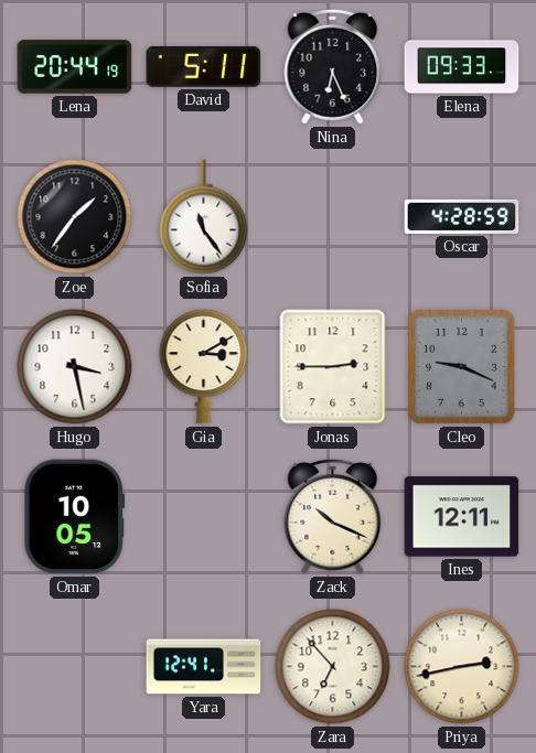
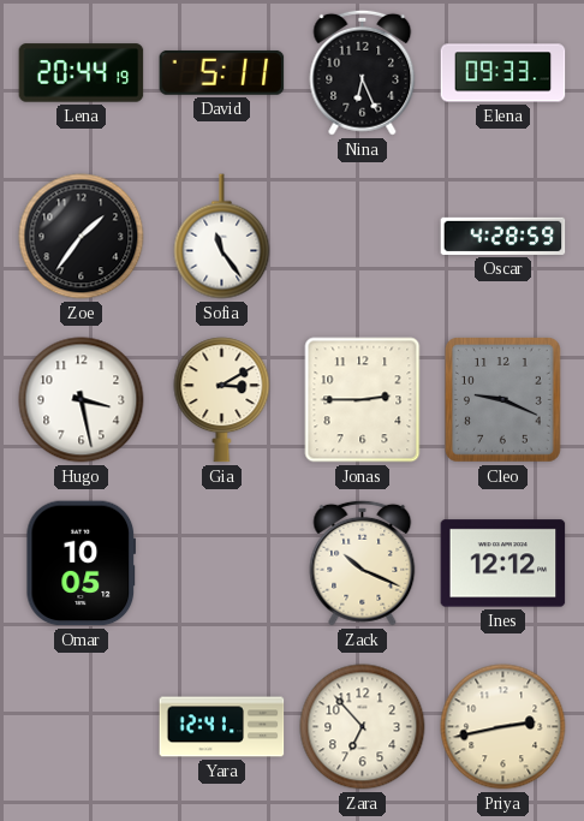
Ines: 12:11 -> 12:12 (503, 564)
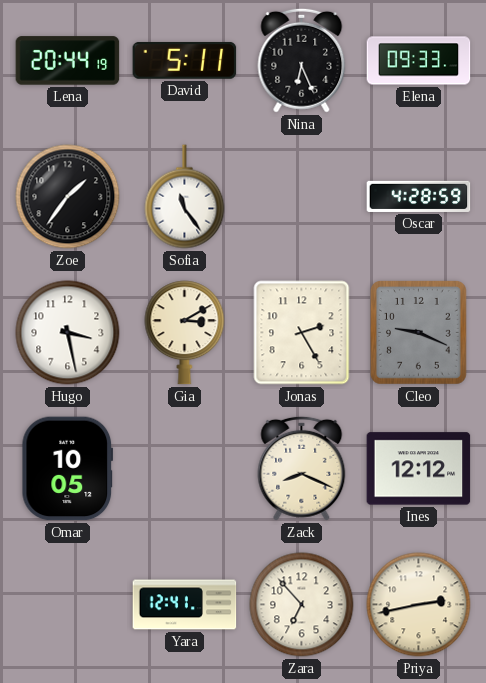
Jonas: 2:45 -> 2:25 (302, 333)
Zack: 10:19 -> 8:19 (302, 468)
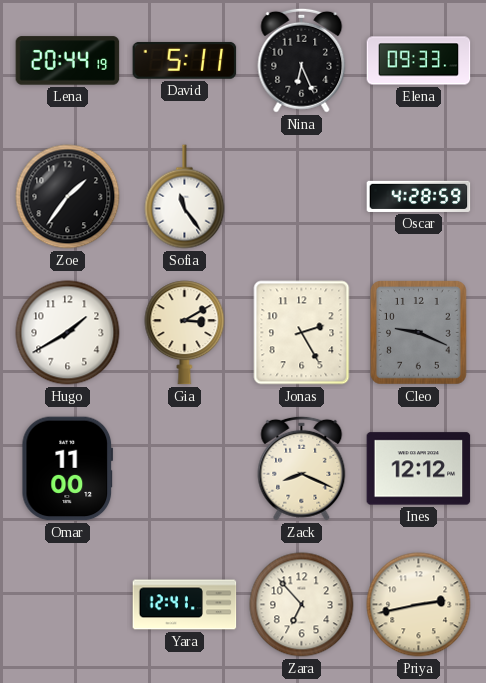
Hugo: 3:28 -> 1:40 (68, 333)
Omar: 10:05 -> 11:00 (67, 469)
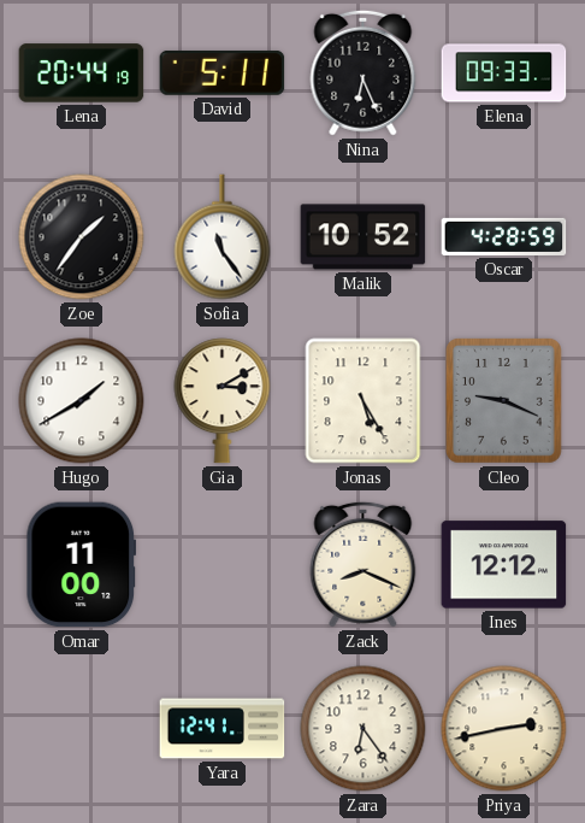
Malik: none -> 10:52 (364, 237)
Jonas: 2:25 -> 5:25 (364, 401)
Zara: 6:53 -> 6:24 (364, 729)
